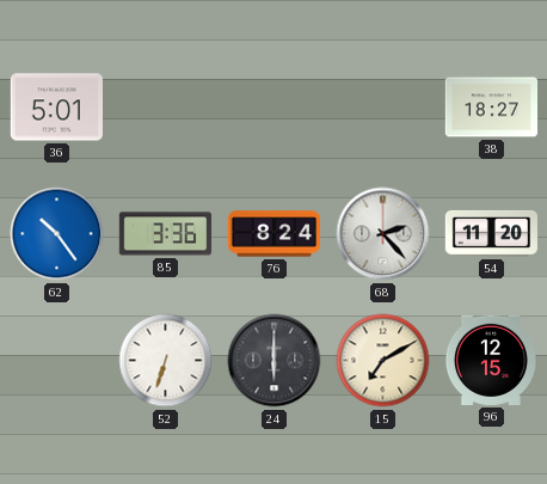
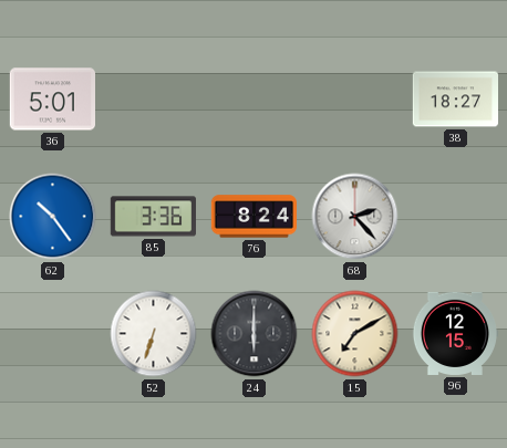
54: 11:20 -> none (491, 233)
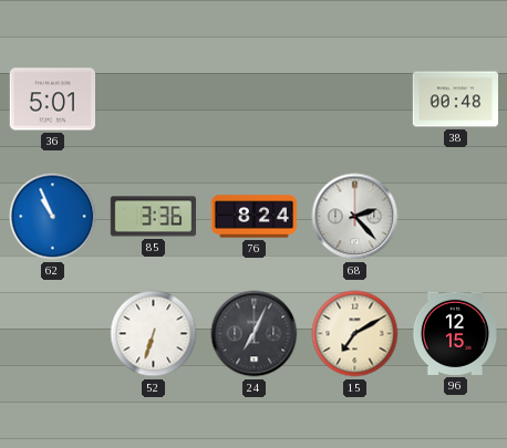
38: 18:27 -> 00:48 (455, 100)
62: 10:24 -> 10:56 (53, 217)
24: 6:00 -> 7:04 (255, 334)
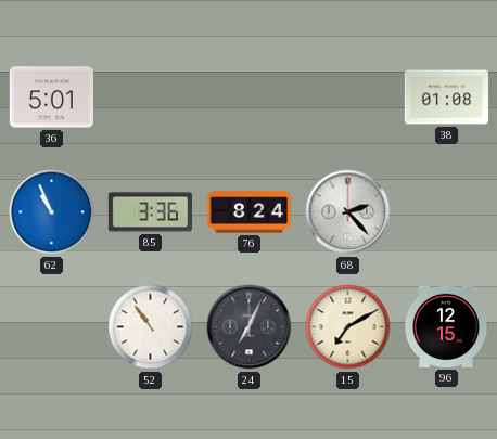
38: 00:48 -> 01:08 (446, 98)
52: 6:33 -> 10:54 (151, 327)
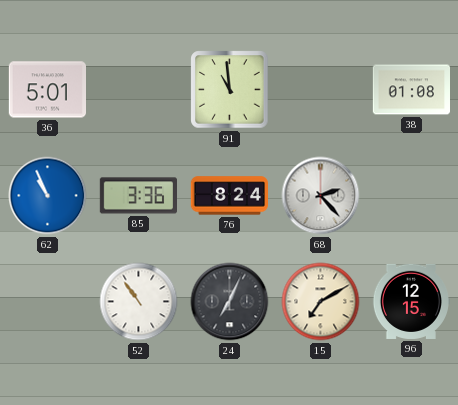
91: none -> 10:59 (230, 90)
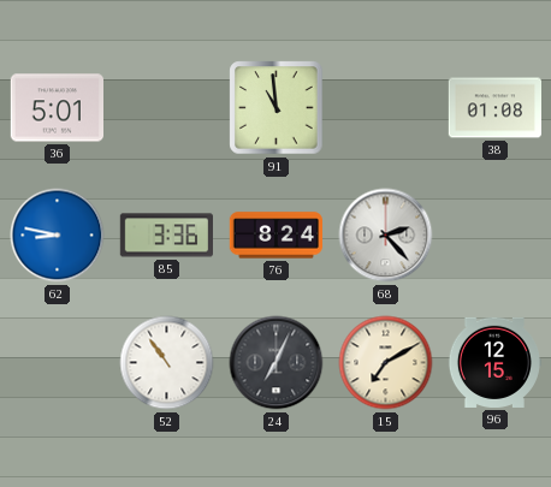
62: 10:56 -> 8:47 (58, 236)
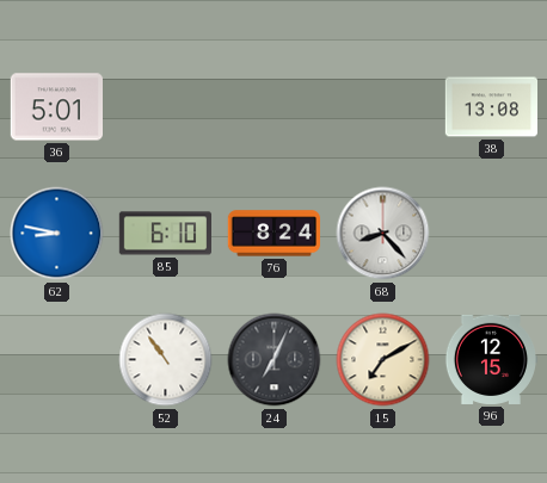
91: 10:59 -> none (277, 108)
38: 01:08 -> 13:08 (491, 107)
85: 3:36 -> 6:10 (165, 234)
68: 2:23 -> 8:23 (383, 234)
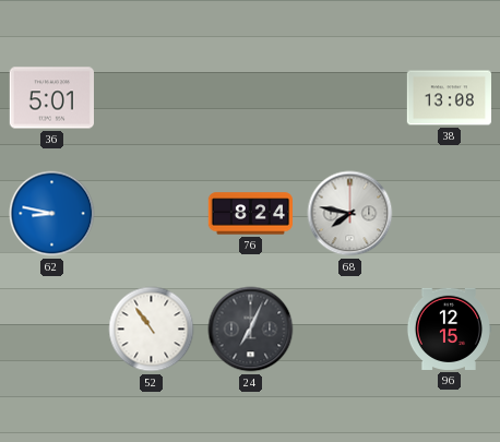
85: 6:10 -> none (165, 234)
68: 8:23 -> 7:47 (350, 214)
15: 7:10 -> none (383, 360)
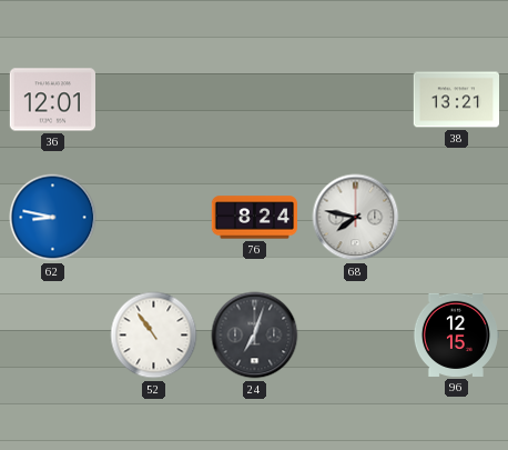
36: 5:01 -> 12:01 (52, 100)
38: 13:08 -> 13:21 (456, 100)
24: 7:04 -> 7:03 (255, 336)
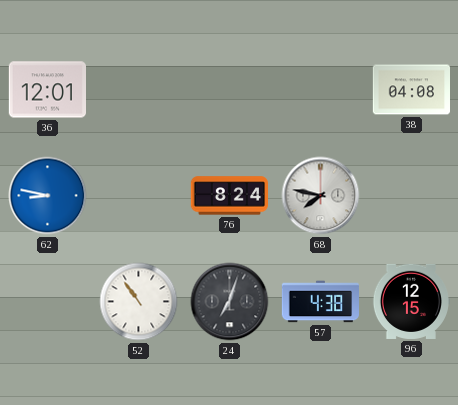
38: 13:21 -> 04:08 (411, 90)
57: none -> 4:38 (321, 302)
